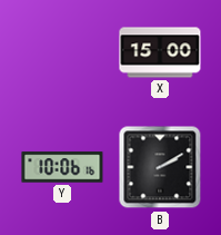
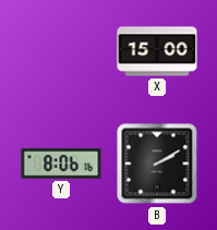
Y: 10:06 -> 8:06 (61, 164)
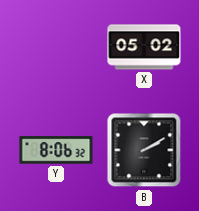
X: 15:00 -> 05:02 (144, 47)
Y: 8:06:16 -> 8:06:32 (56, 150)
